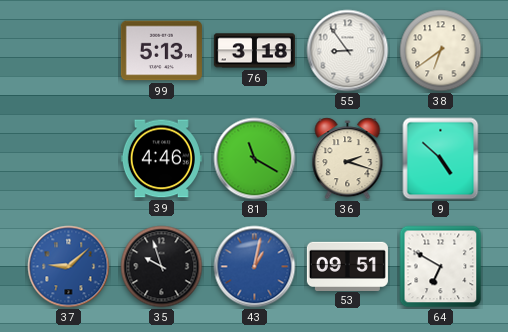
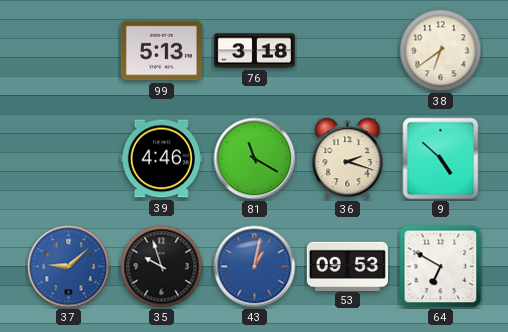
55: 8:54 -> none (348, 51)
53: 09:51 -> 09:53 (347, 266)
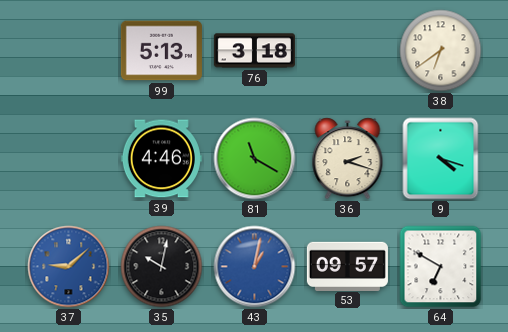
9: 4:52 -> 4:18 (441, 159)
35: 9:57 -> 10:02 (162, 267)
53: 09:53 -> 09:57 (347, 266)
